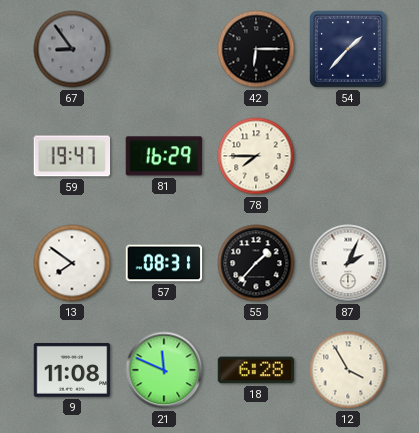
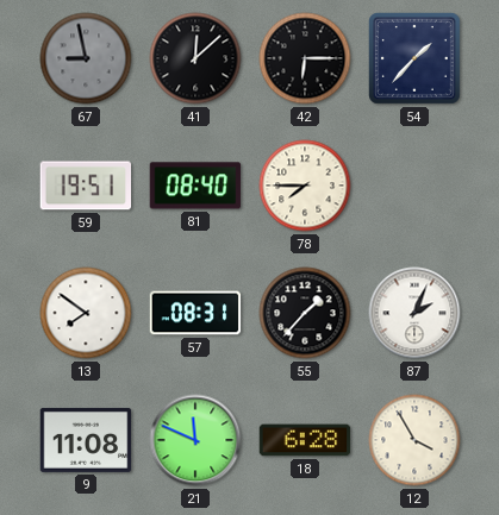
67: 8:54 -> 8:58 (86, 58)
41: none -> 12:08 (195, 58)
59: 19:47 -> 19:51 (86, 186)
81: 16:29 -> 08:40 (195, 186)
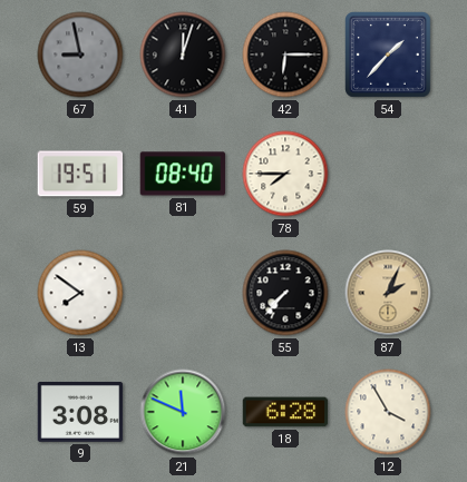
41: 12:08 -> 12:03 (183, 55)
57: 08:31 -> none (195, 313)
55: 1:37 -> 7:37 (285, 293)
87 dial: white -> champagne (388, 293)
9: 11:08 -> 3:08 (80, 412)
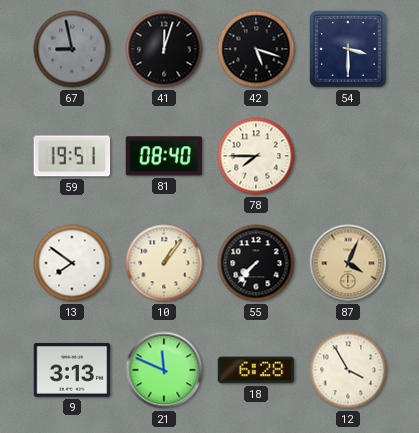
42: 6:15 -> 5:18 (256, 49)
54: 1:37 -> 3:30 (349, 50)
10: none -> 1:06 (164, 263)
87: 2:04 -> 4:04 (348, 263)
9: 3:08 -> 3:13 (72, 370)
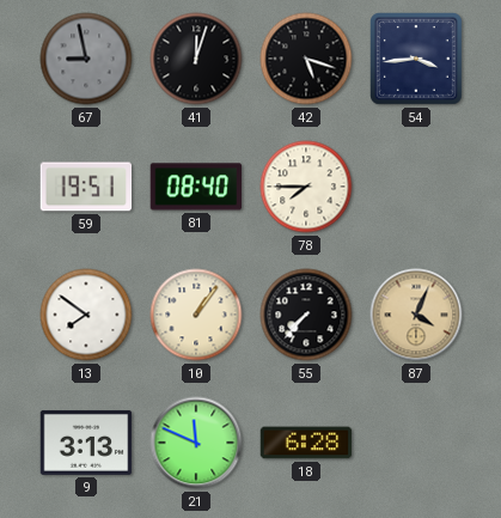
54: 3:30 -> 3:44 (417, 60)
12: 3:55 -> none (348, 370)
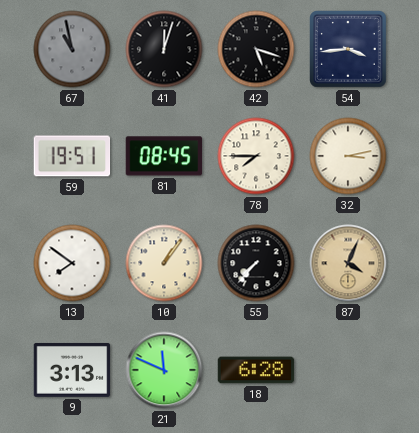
67: 8:58 -> 10:58 (72, 49)
81: 08:40 -> 08:45 (164, 156)
32: none -> 3:13 (348, 156)
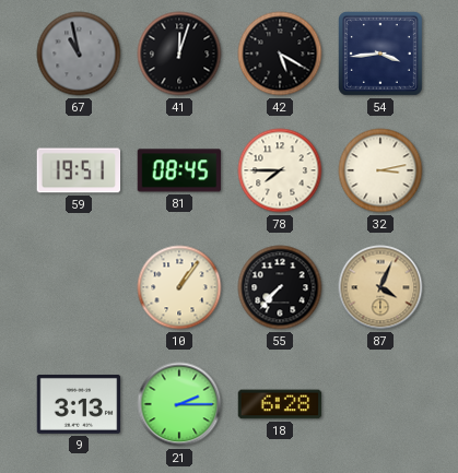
42: 5:18 -> 5:20 (280, 54)
13: 7:51 -> none (72, 263)
21: 11:49 -> 2:15 (179, 404)
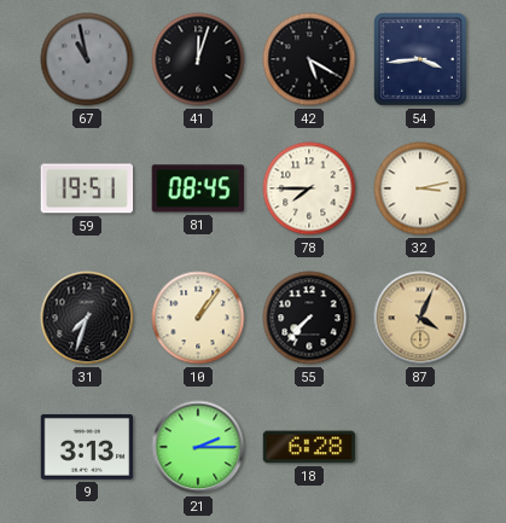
31: none -> 7:33 (87, 318)
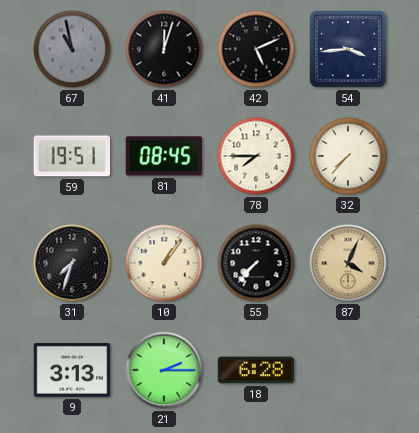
42: 5:20 -> 5:11 (256, 49)
32: 3:13 -> 7:37 (348, 156)
